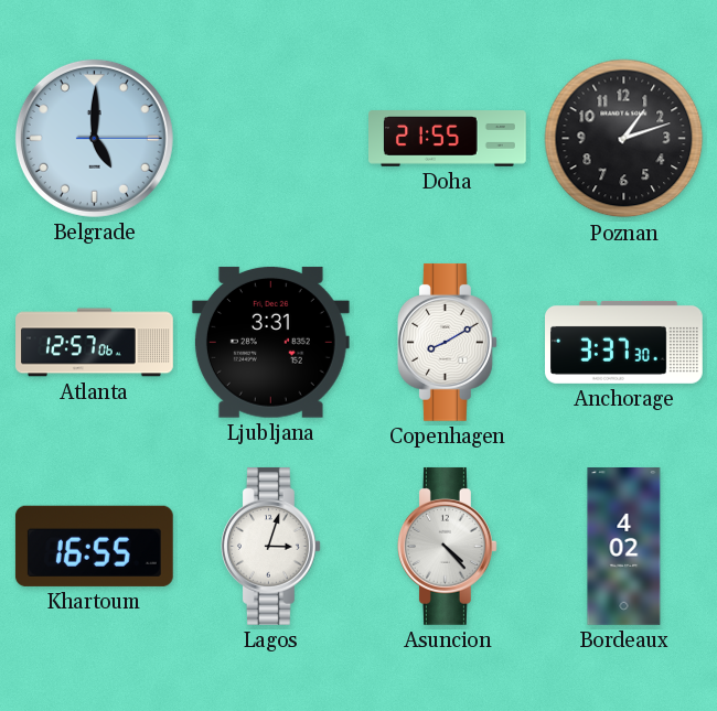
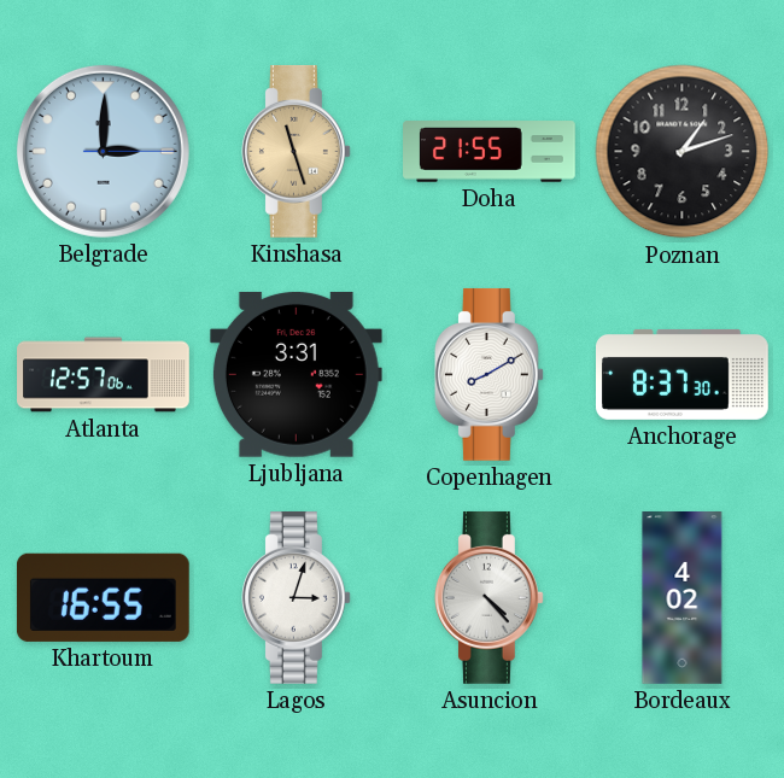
Belgrade: 5:00 -> 3:00 (103, 151)
Kinshasa: none -> 11:27 (296, 151)
Anchorage: 3:37 -> 8:37 (683, 374)
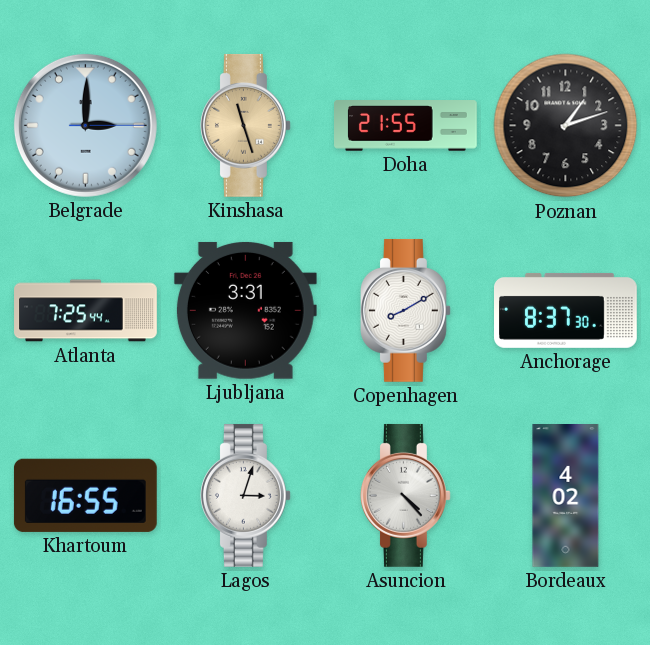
Atlanta: 12:57 -> 7:25 (86, 311)
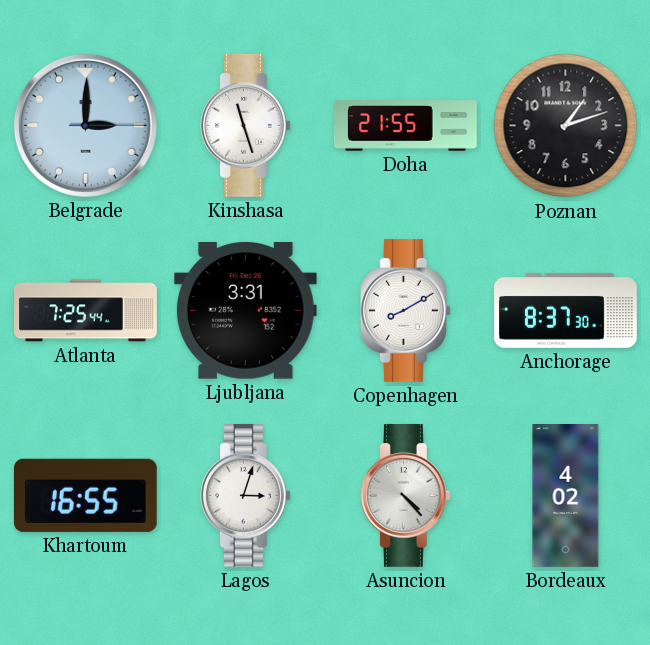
Kinshasa dial: champagne -> white (245, 125)
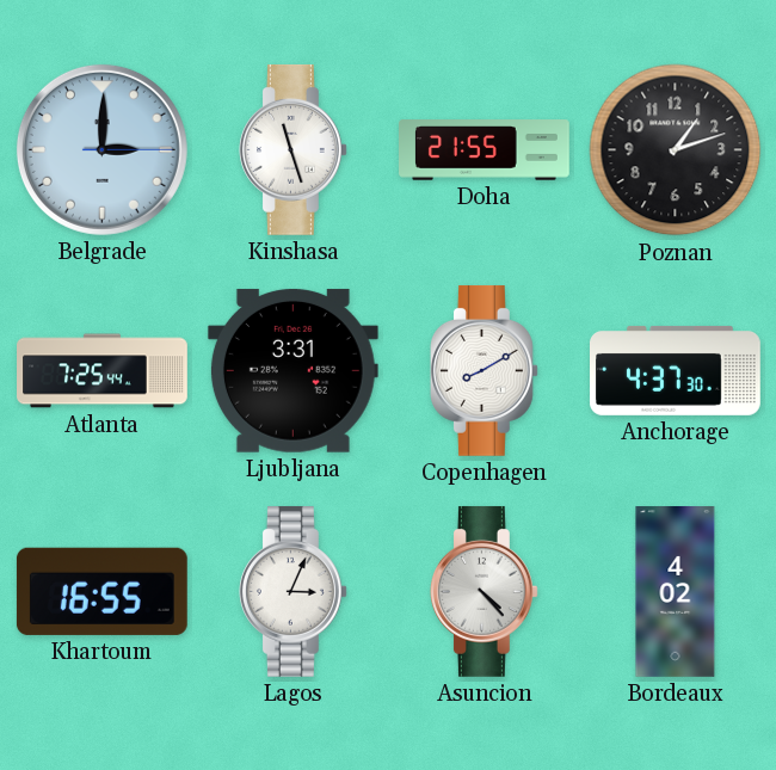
Anchorage: 8:37 -> 4:37 (676, 370)
Lagos: 3:03 -> 3:04 (292, 591)
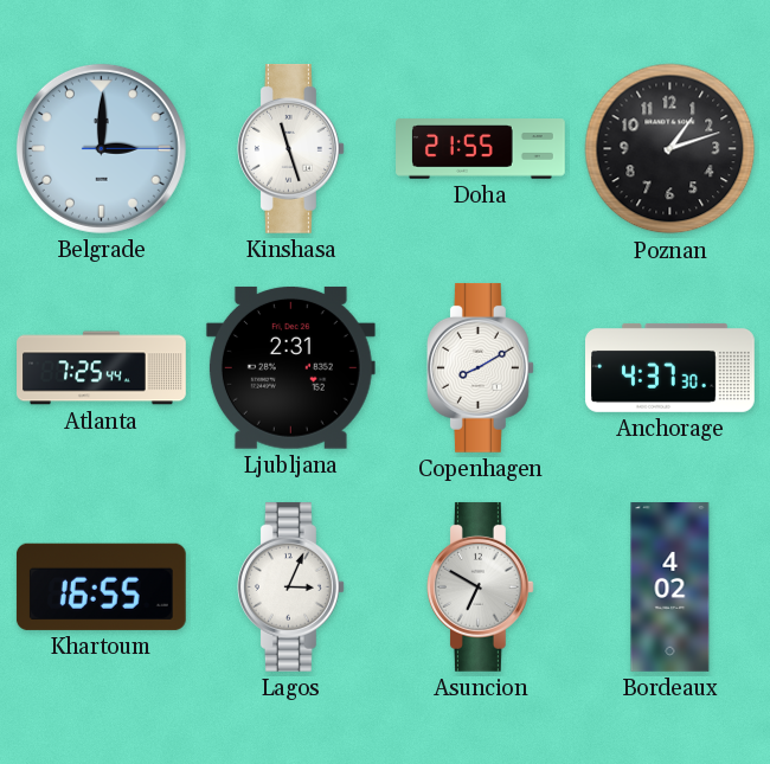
Ljubljana: 3:31 -> 2:31 (290, 367)
Asuncion: 4:23 -> 6:50 (480, 586)
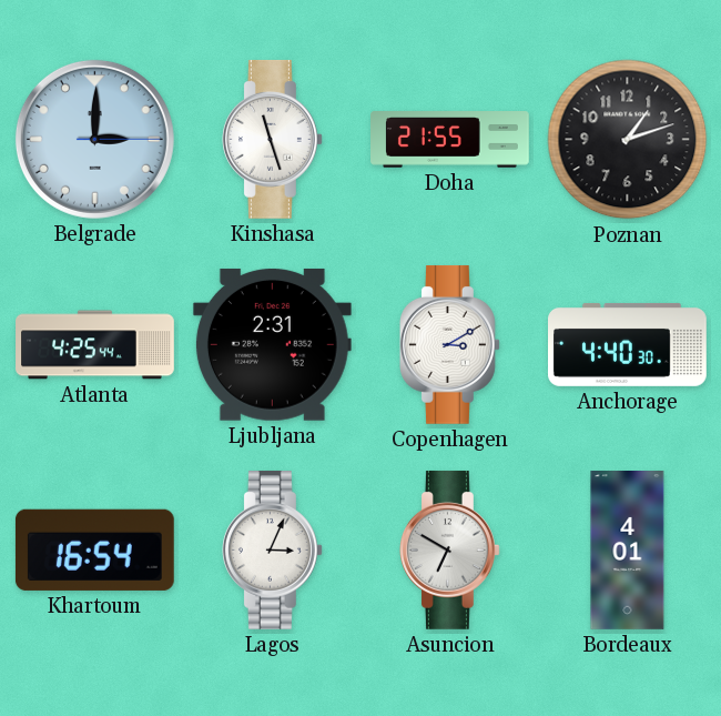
Atlanta: 7:25 -> 4:25 (95, 345)
Copenhagen: 8:10 -> 3:10 (449, 344)
Anchorage: 4:37 -> 4:40 (628, 344)
Khartoum: 16:55 -> 16:54 (94, 549)
Bordeaux: 4:02 -> 4:01 (628, 551)
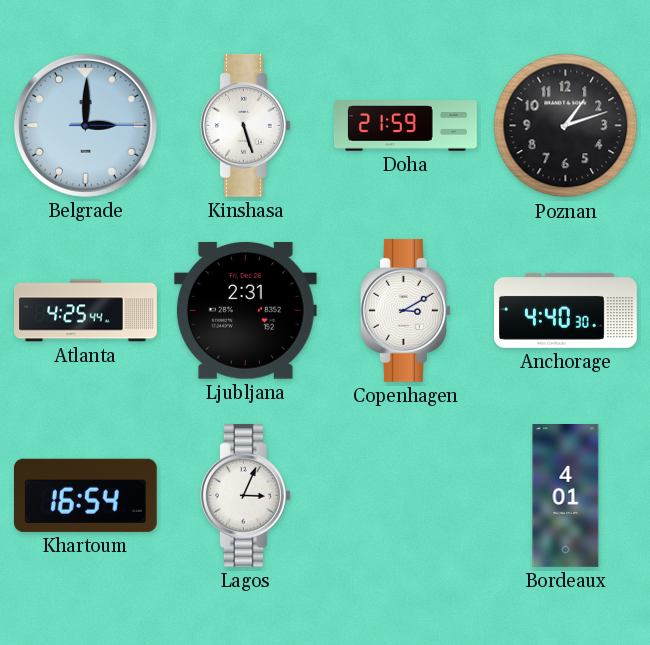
Kinshasa: 11:27 -> 5:27 (245, 125)
Doha: 21:55 -> 21:59 (406, 126)
Asuncion: 6:50 -> none (449, 549)
